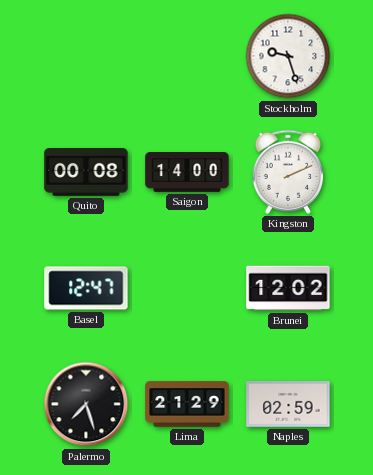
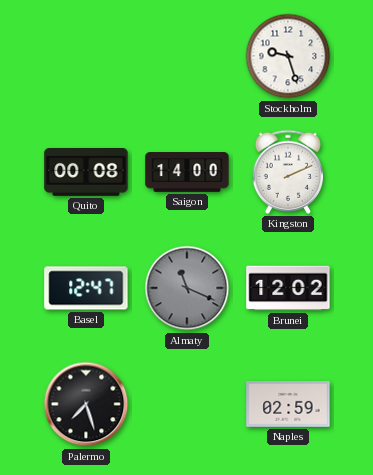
Almaty: none -> 11:19 (187, 288)
Lima: 21:29 -> none (187, 404)
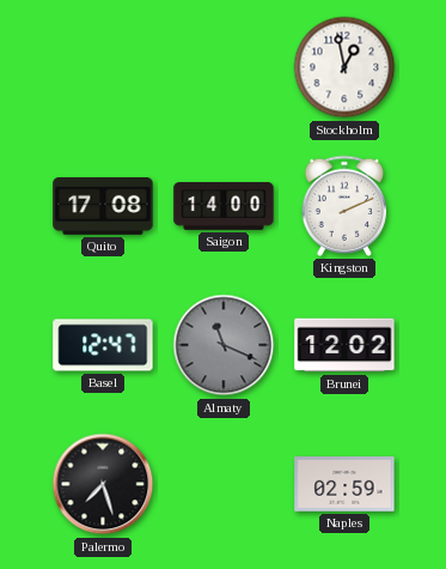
Stockholm: 9:27 -> 12:58 (344, 67)
Quito: 00:08 -> 17:08 (103, 207)
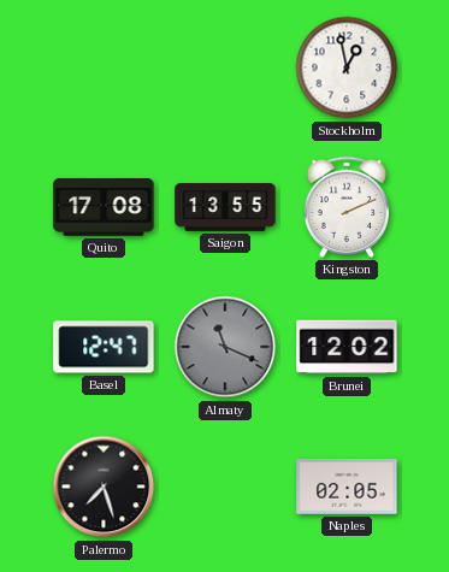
Saigon: 14:00 -> 13:55 (225, 207)
Naples: 02:59 -> 02:05 (347, 488)
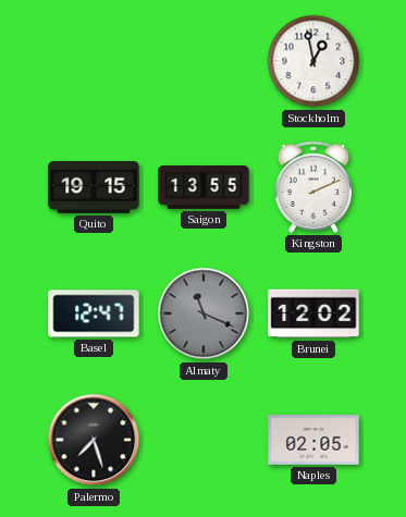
Quito: 17:08 -> 19:15 (94, 188)
